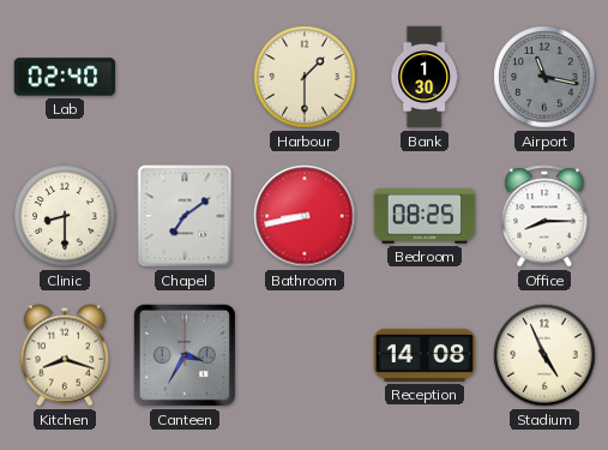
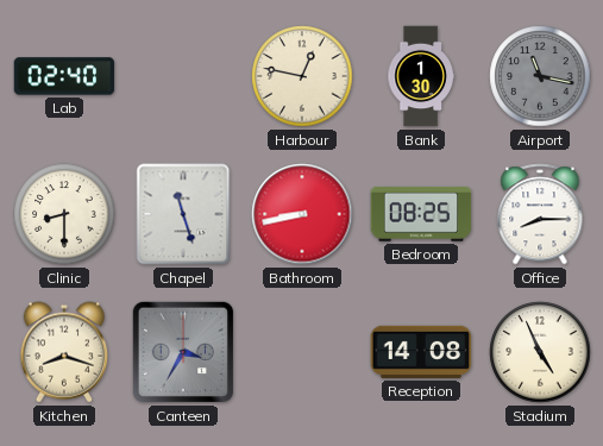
Harbour: 1:30 -> 12:47 (302, 76)
Chapel: 7:09 -> 11:27 (183, 214)
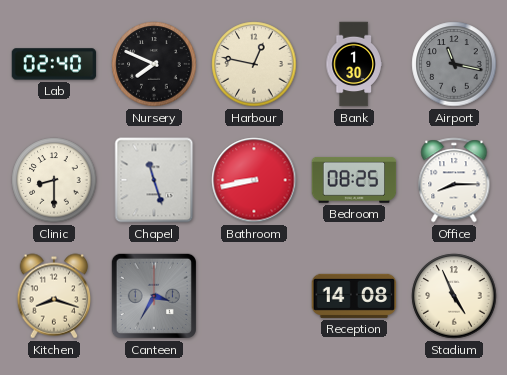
Nursery: none -> 7:49 (154, 64)
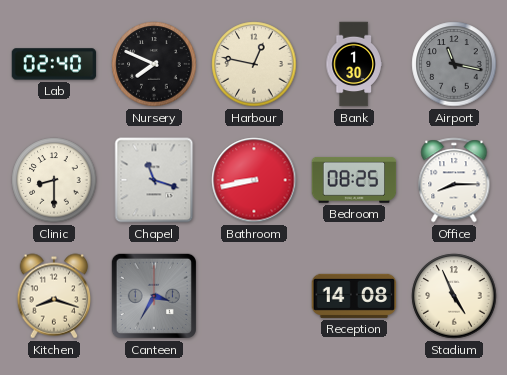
Chapel: 11:27 -> 11:18 (154, 180)
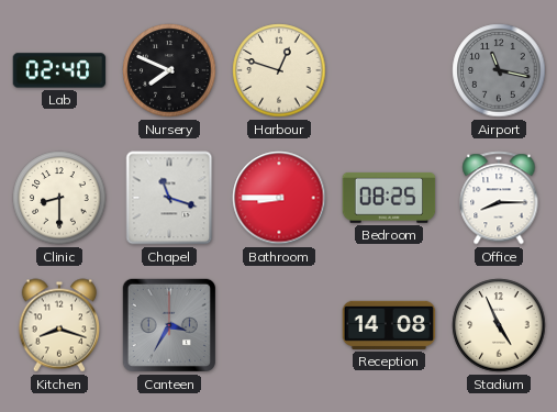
Harbour: 12:47 -> 12:48 (279, 70)
Bank: 1:30 -> none (354, 64)
Bathroom: 8:43 -> 8:45 (279, 198)
